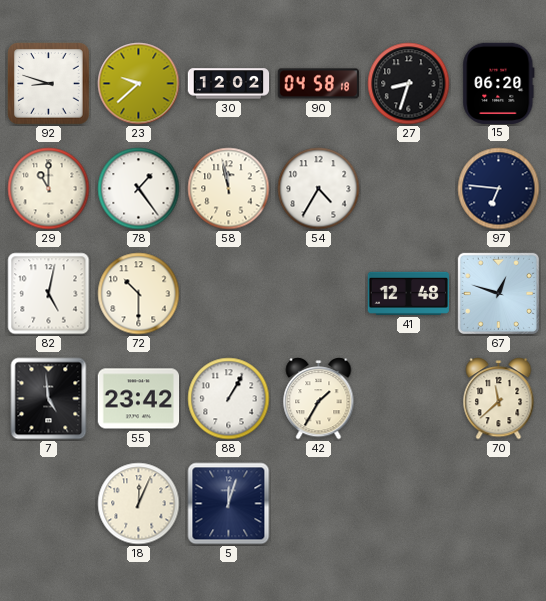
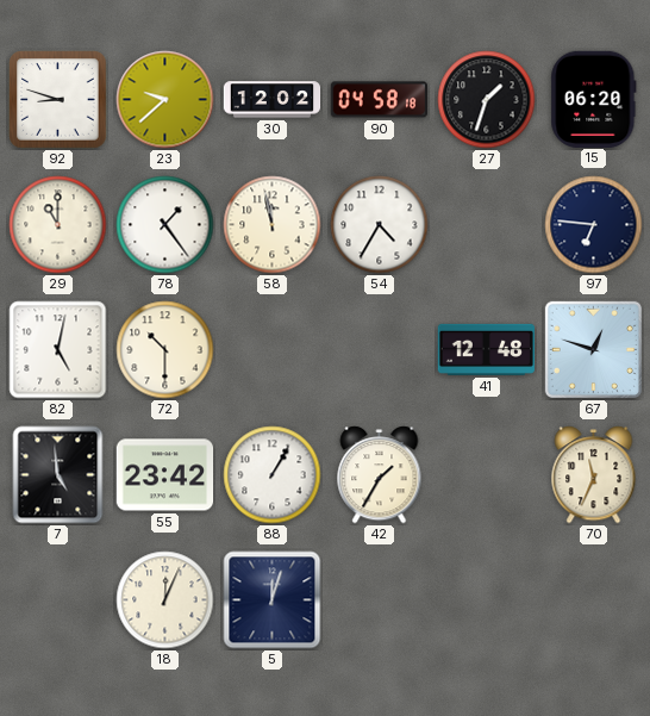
27: 8:33 -> 1:33 (487, 100)
70: 11:38 -> 11:34 (594, 475)
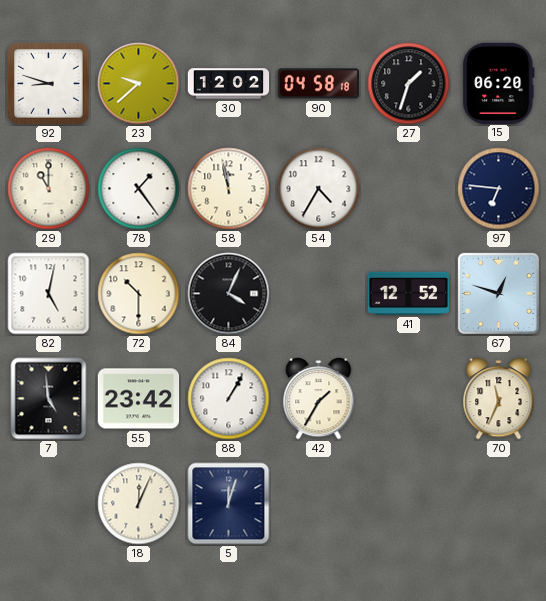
84: none -> 4:04 (229, 294)
41: 12:48 -> 12:52 (408, 293)
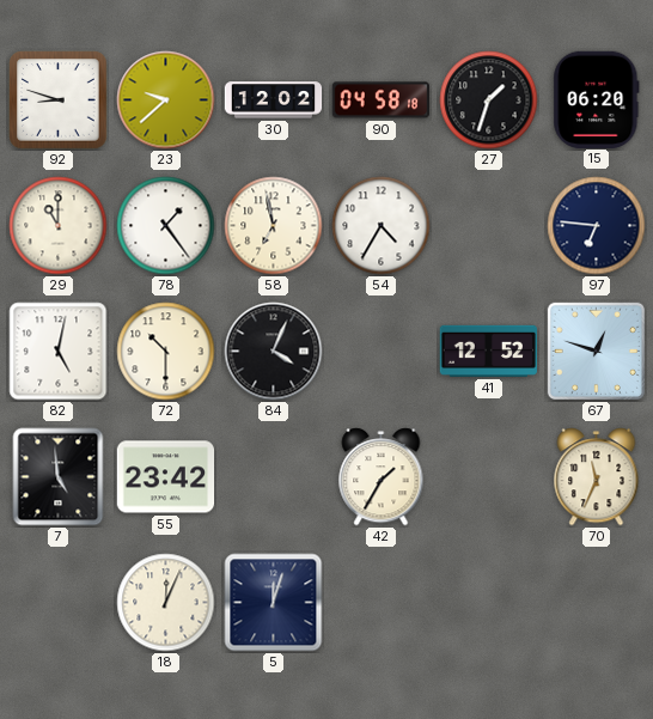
58: 11:58 -> 6:58 (274, 226)
88: 1:05 -> none (229, 399)
